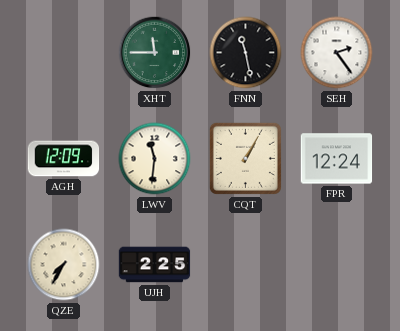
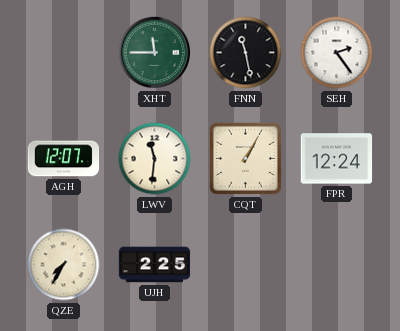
AGH: 12:09 -> 12:07 (64, 159)
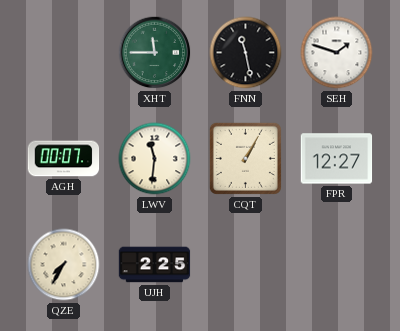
SEH: 2:24 -> 1:48 (337, 53)
AGH: 12:07 -> 00:07 (64, 159)
FPR: 12:24 -> 12:27 (337, 159)
